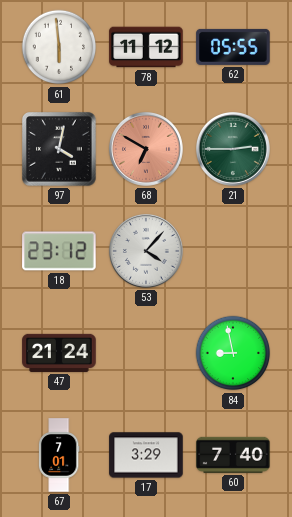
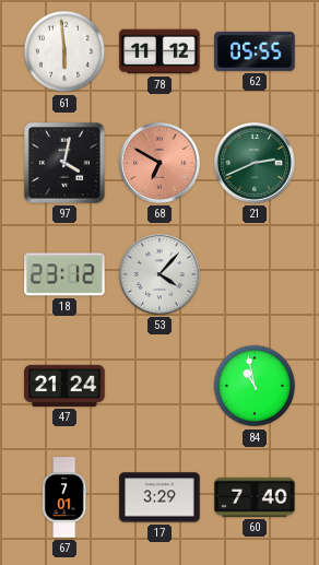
21: 2:45 -> 2:41 (255, 163)
84: 8:58 -> 10:58 (255, 386)
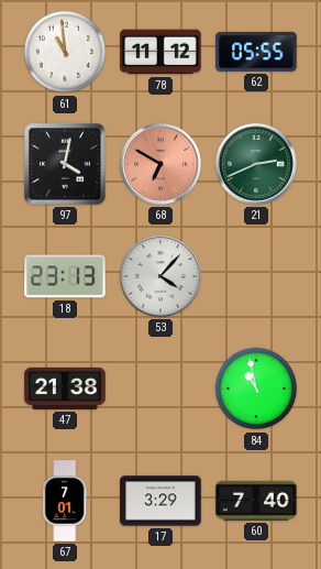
61: 5:59 -> 10:59 (65, 52)
18: 23:12 -> 23:13 (65, 276)
47: 21:24 -> 21:38 (65, 389)
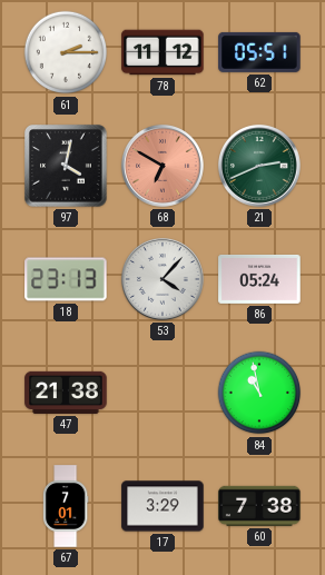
61: 10:59 -> 2:15 (66, 52)
62: 05:55 -> 05:51 (259, 52)
86: none -> 05:24 (259, 279)
60: 7:40 -> 7:38 (259, 506)
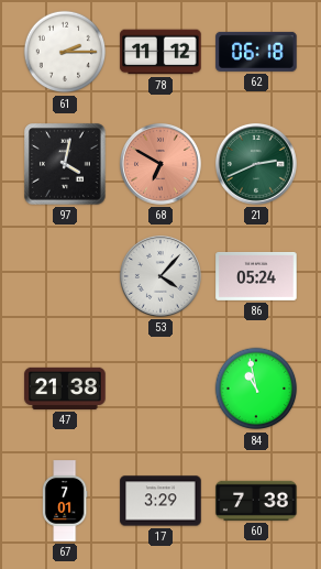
62: 05:51 -> 06:18 (256, 52)
18: 23:13 -> none (66, 279)
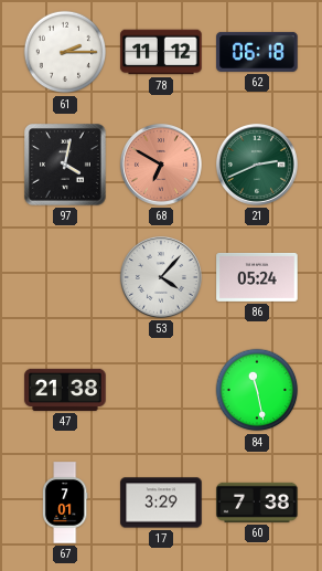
84: 10:58 -> 11:28 (257, 390)
